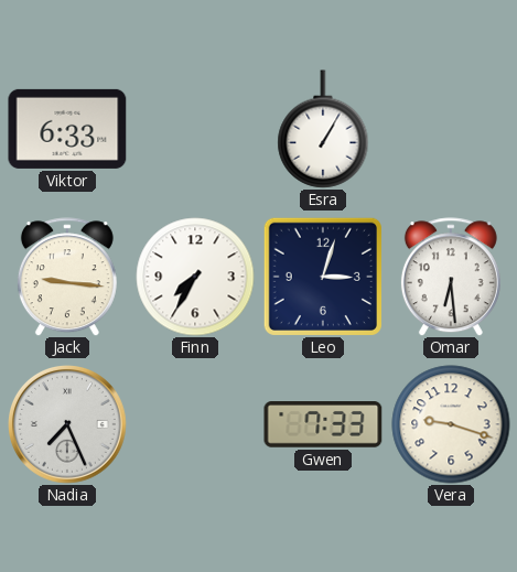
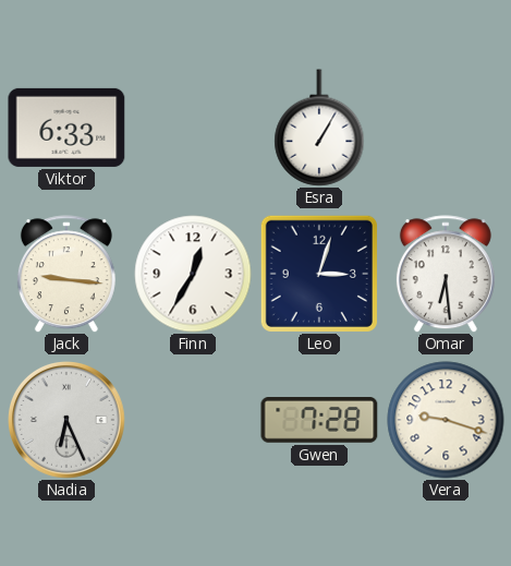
Finn: 7:35 -> 12:35 (193, 274)
Nadia: 7:26 -> 6:26 (68, 421)
Gwen: 7:33 -> 7:28 (319, 421)
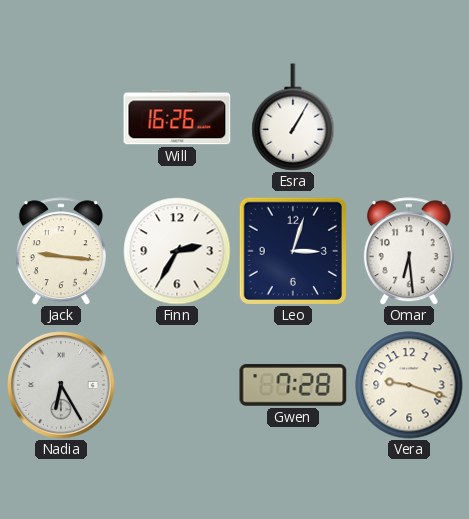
Viktor: 6:33 -> none (66, 128)
Will: none -> 16:26 (177, 117)
Finn: 12:35 -> 2:35 (177, 251)
Nadia: 6:26 -> 6:25 (62, 386)
